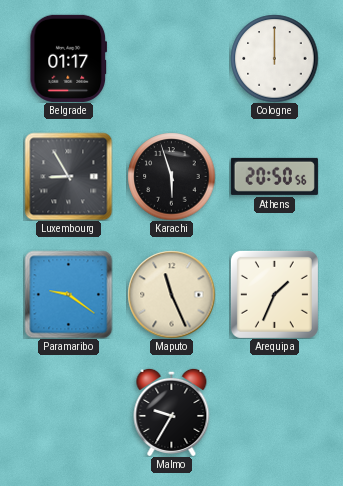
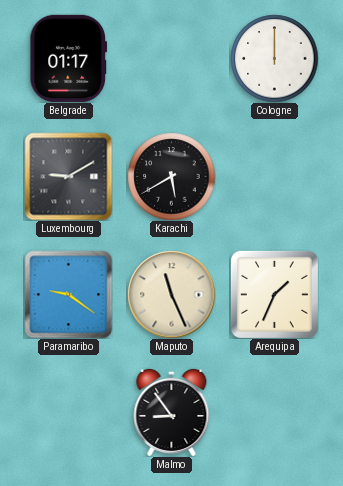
Luxembourg: 8:55 -> 9:10 (68, 176)
Karachi: 5:57 -> 5:40 (171, 176)
Athens: 20:50 -> none (274, 176)
Malmo: 9:35 -> 8:54 (172, 412)
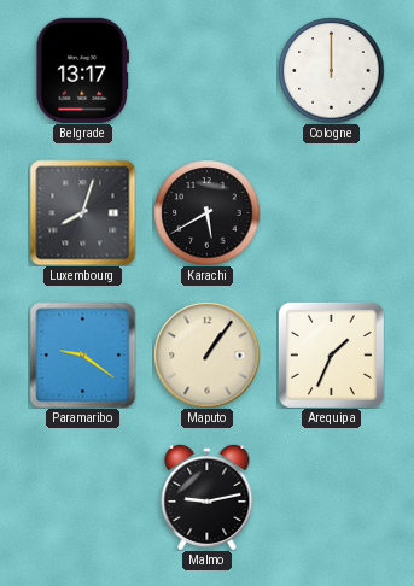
Belgrade: 01:17 -> 13:17 (83, 70)
Luxembourg: 9:10 -> 8:03 (82, 212)
Maputo: 11:26 -> 1:06 (206, 354)
Malmo: 8:54 -> 9:13 (208, 497)
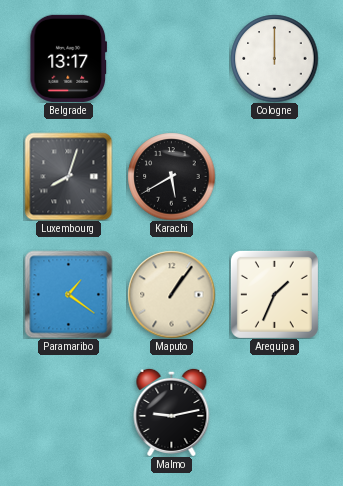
Paramaribo: 9:21 -> 1:21 (68, 294)
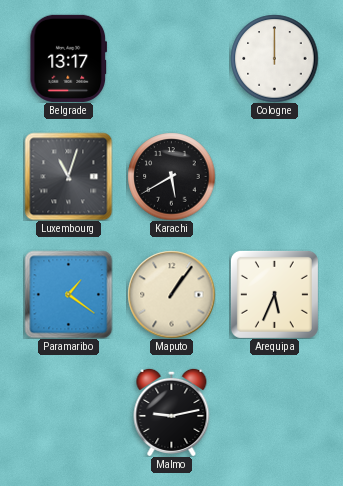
Luxembourg: 8:03 -> 11:03 (68, 176)
Arequipa: 1:34 -> 5:34 (274, 294)
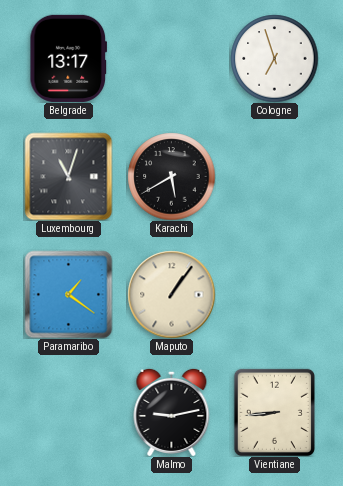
Cologne: 12:00 -> 6:57 (274, 58)
Arequipa: 5:34 -> none (274, 294)
Vientiane: none -> 8:44 (274, 412)
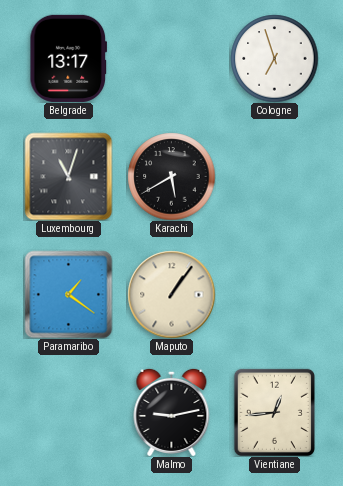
Vientiane: 8:44 -> 12:44 (274, 412)
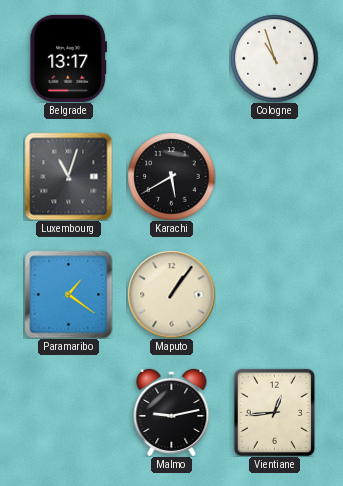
Cologne: 6:57 -> 10:57 (274, 58)
